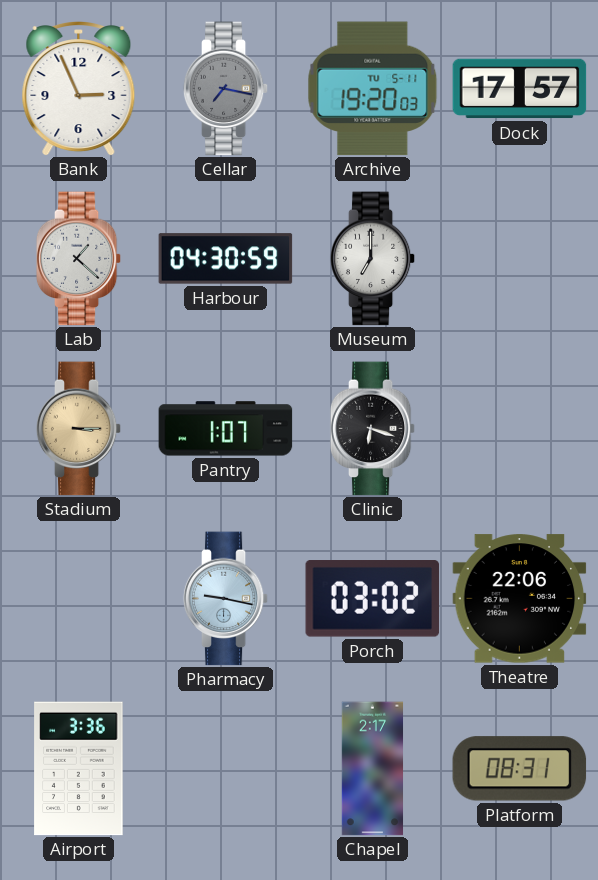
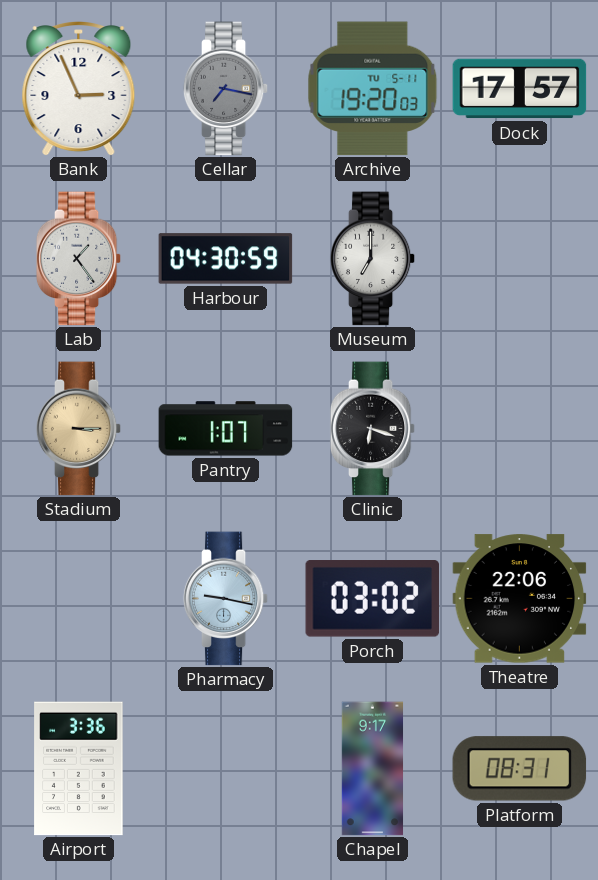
Lab: 1:22 -> 1:24 (79, 259)
Chapel: 2:17 -> 9:17 (373, 769)
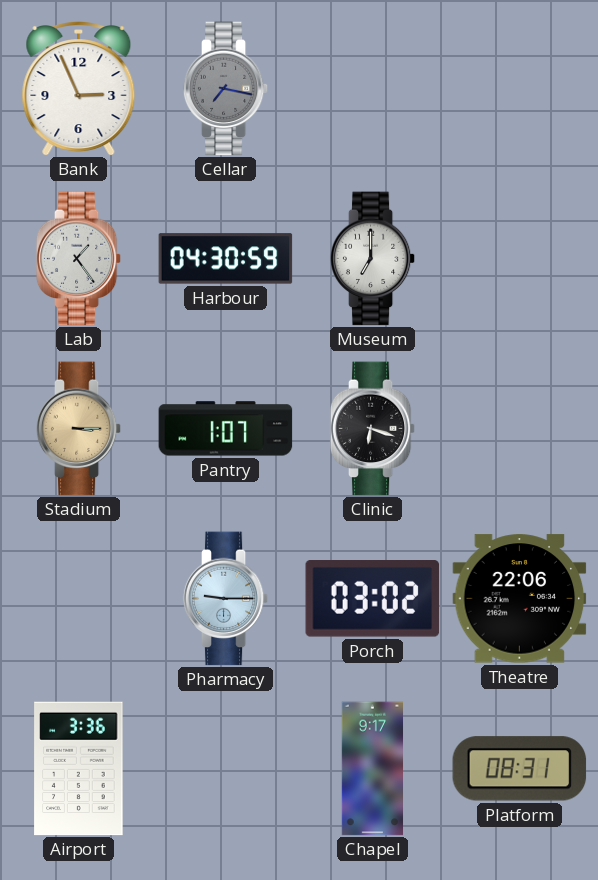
Archive: 19:20 -> none (373, 89)
Dock: 17:57 -> none (520, 89)
Pharmacy: 9:17 -> 9:15 (226, 599)
